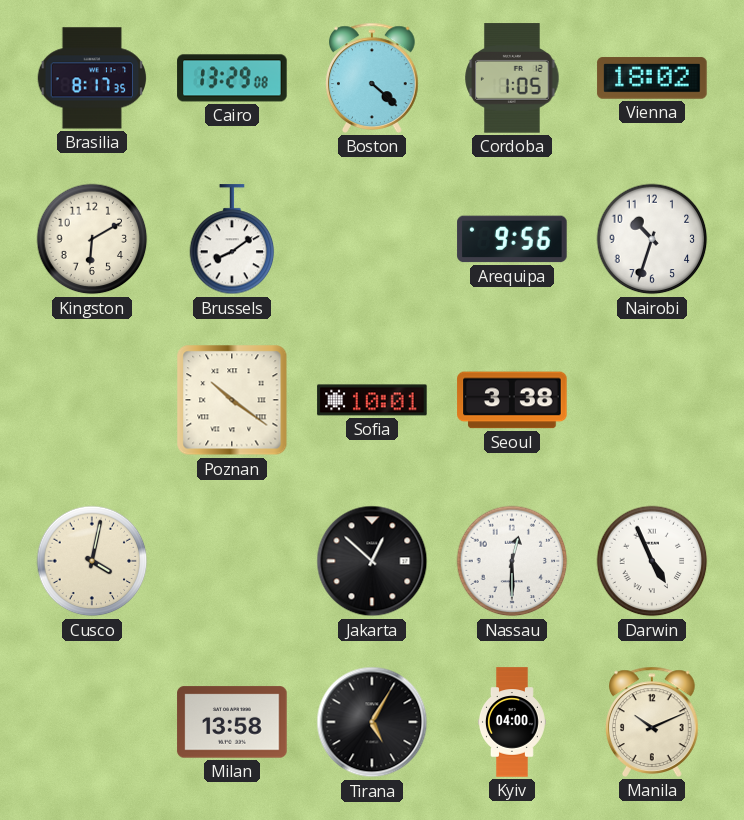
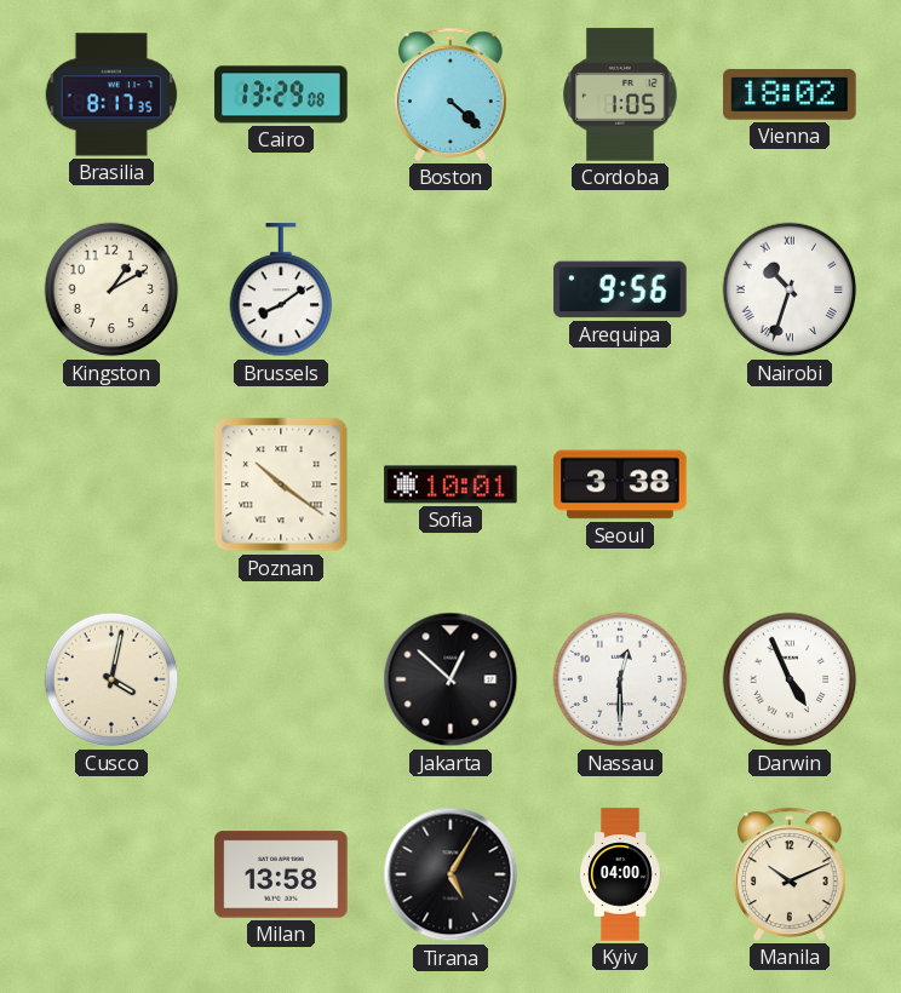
Kingston: 6:10 -> 1:10 (111, 289)
Nairobi numerals: Arabic -> Roman (790, 289)
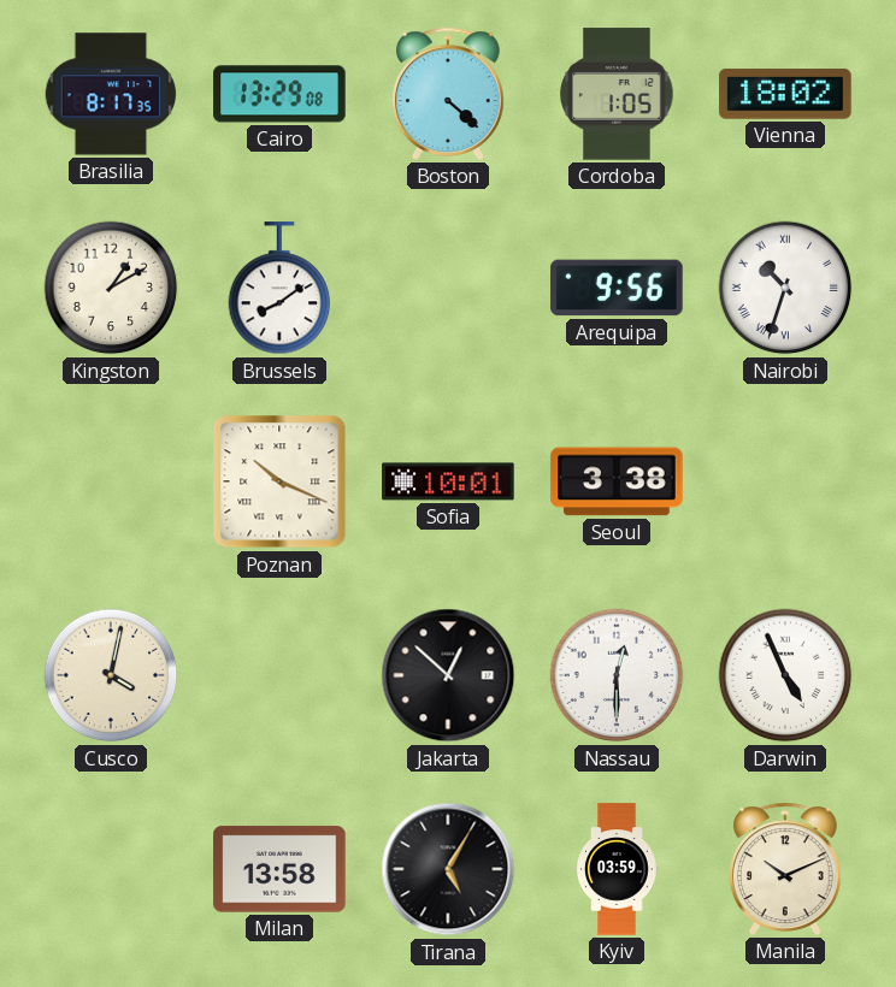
Poznan: 10:21 -> 10:19 (279, 481)
Kyiv: 04:00 -> 03:59 (617, 869)
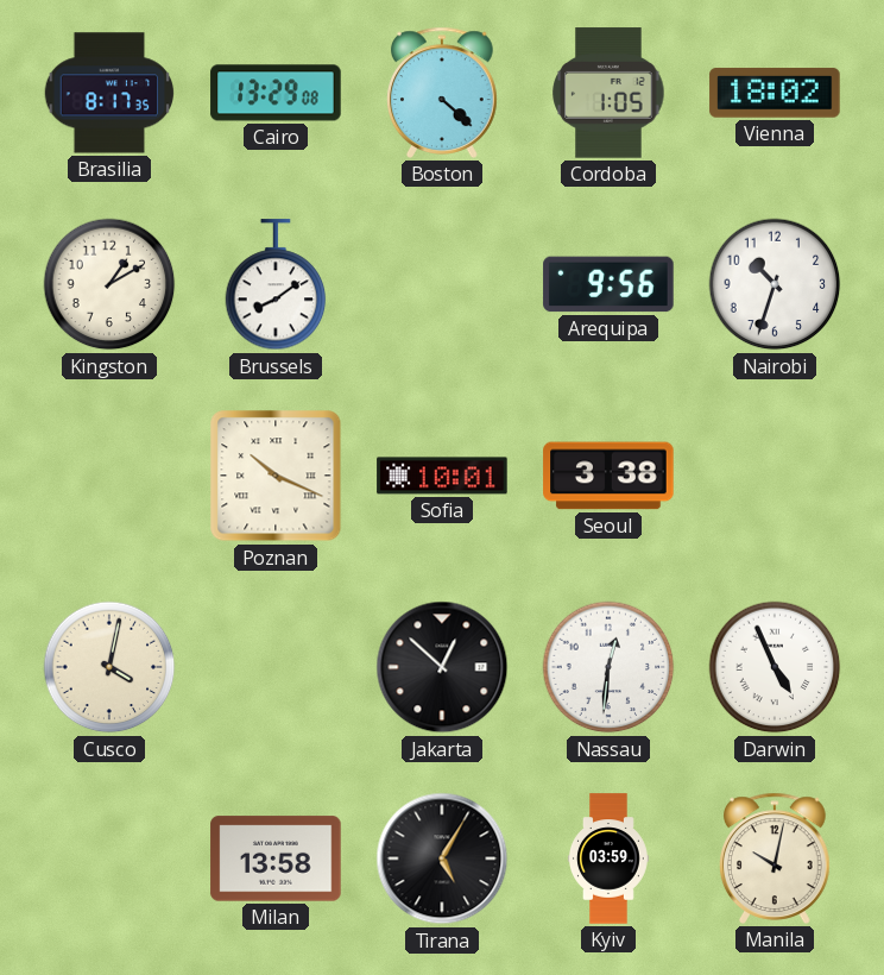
Nairobi numerals: Roman -> Arabic (775, 284)
Nassau: 12:30 -> 12:31 (608, 667)
Manila: 10:11 -> 10:02 (776, 858)
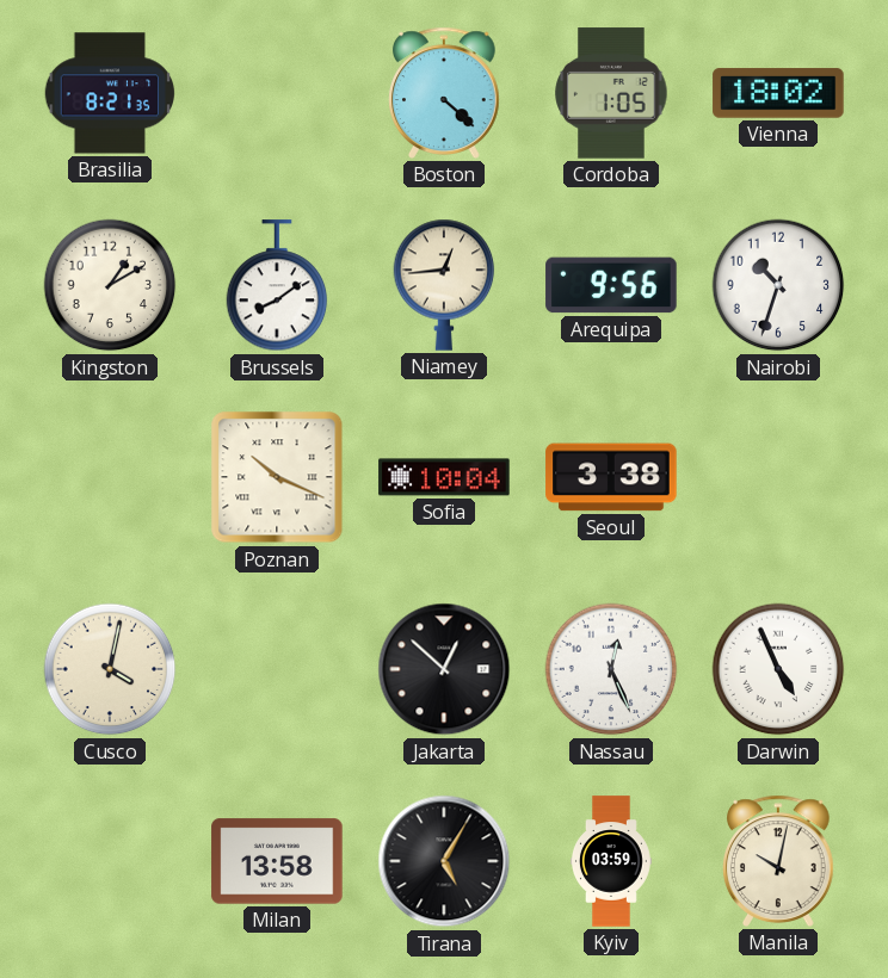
Brasilia: 8:17 -> 8:21 (110, 93)
Cairo: 13:29 -> none (276, 93)
Niamey: none -> 12:44 (444, 285)
Sofia: 10:01 -> 10:04 (444, 477)
Nassau: 12:31 -> 12:26 (611, 669)
